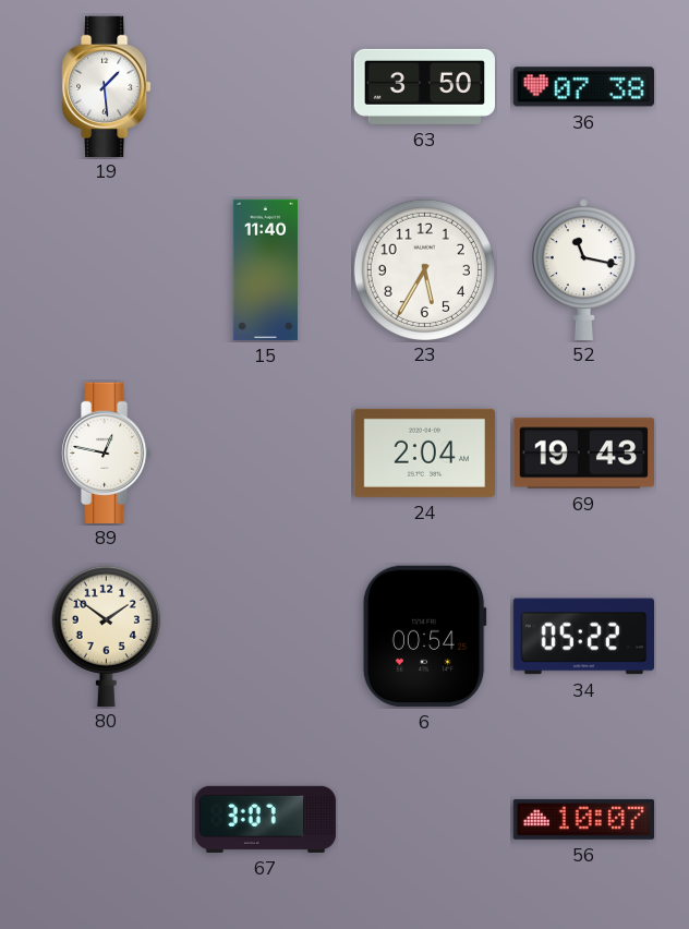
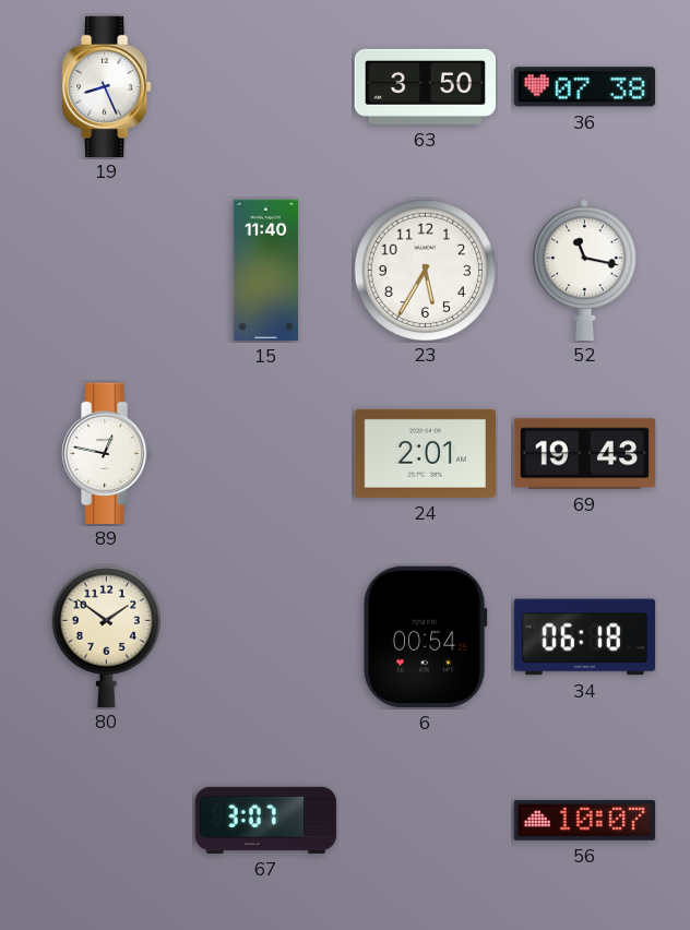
19: 1:29 -> 8:26 (107, 86)
24: 2:04 -> 2:01 (425, 453)
34: 05:22 -> 06:18 (584, 637)
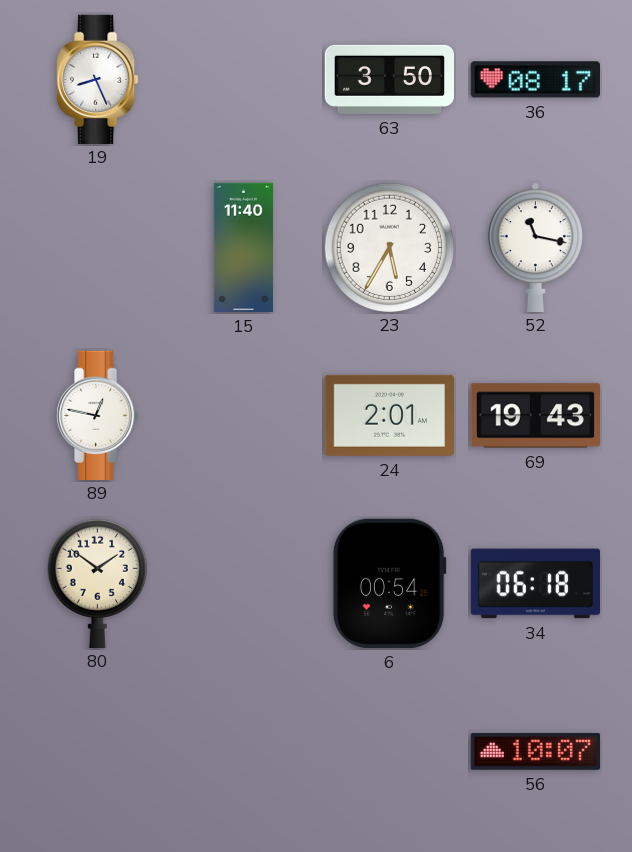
36: 07:38 -> 08:17 (535, 80)
67: 3:07 -> none (265, 820)
